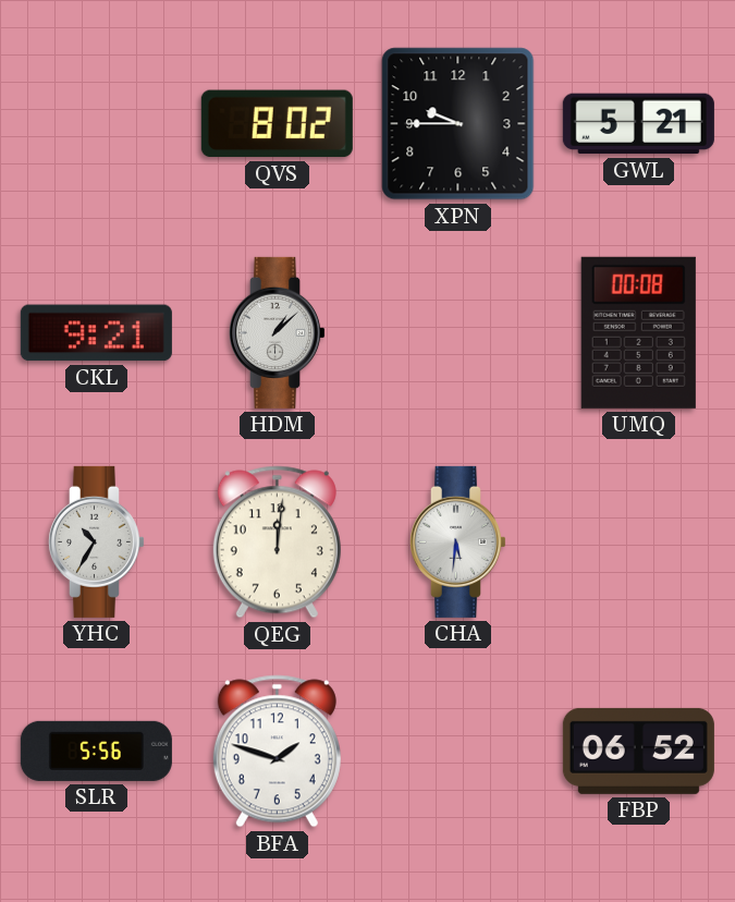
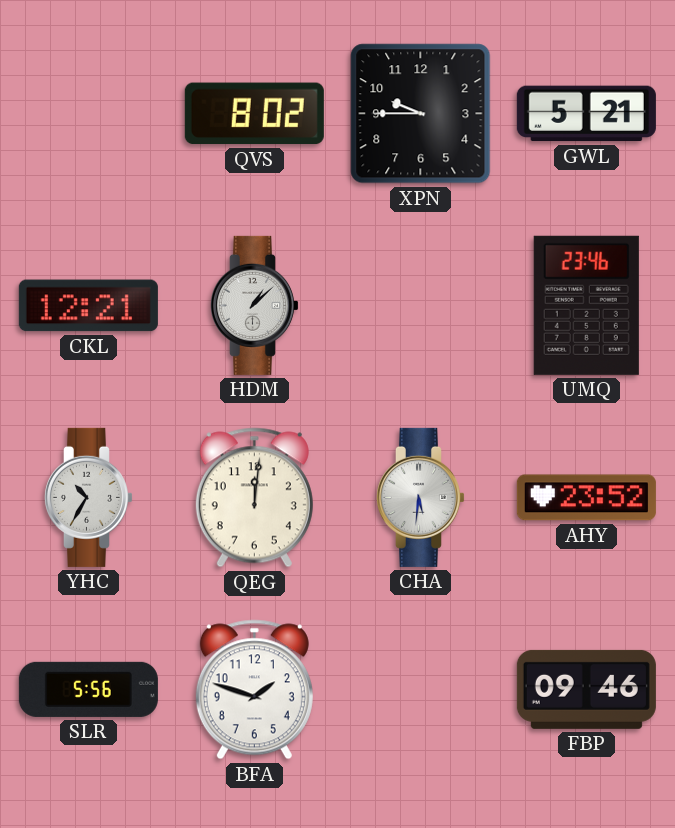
CKL: 9:21 -> 12:21 (88, 306)
UMQ: 00:08 -> 23:46 (586, 305)
AHY: none -> 23:52 (586, 498)
FBP: 06:52 -> 09:46 (586, 689)
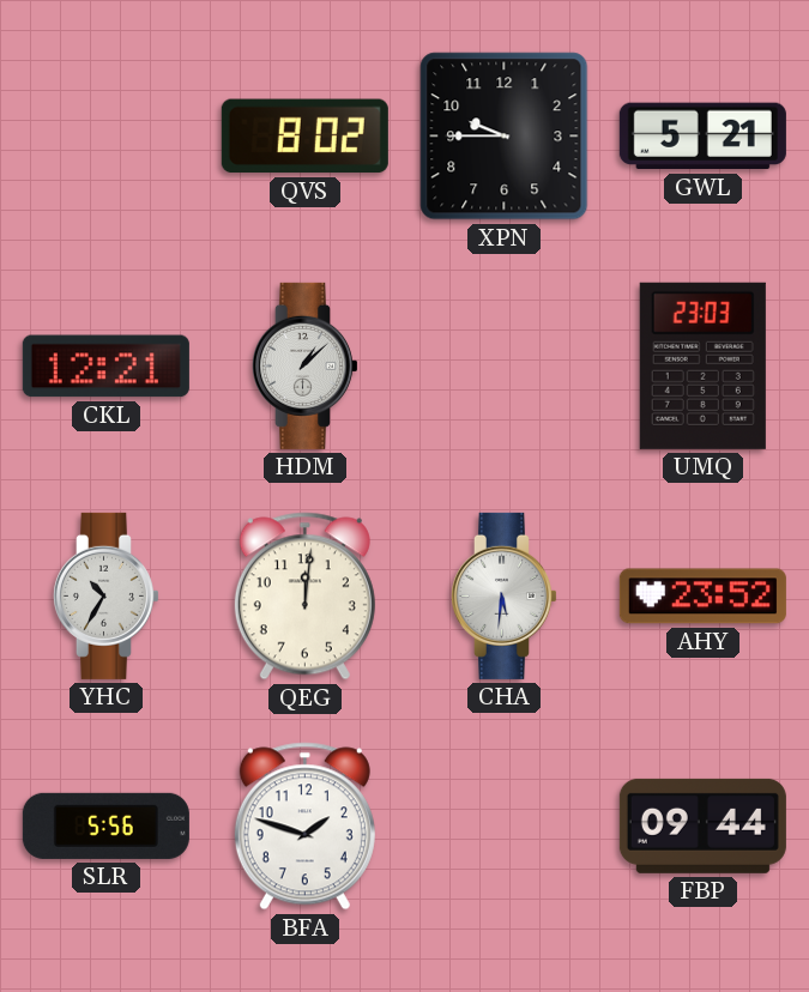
UMQ: 23:46 -> 23:03 (702, 365)
FBP: 09:46 -> 09:44 (702, 825)
